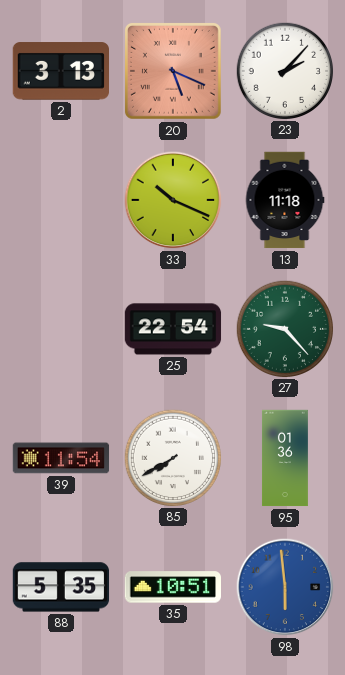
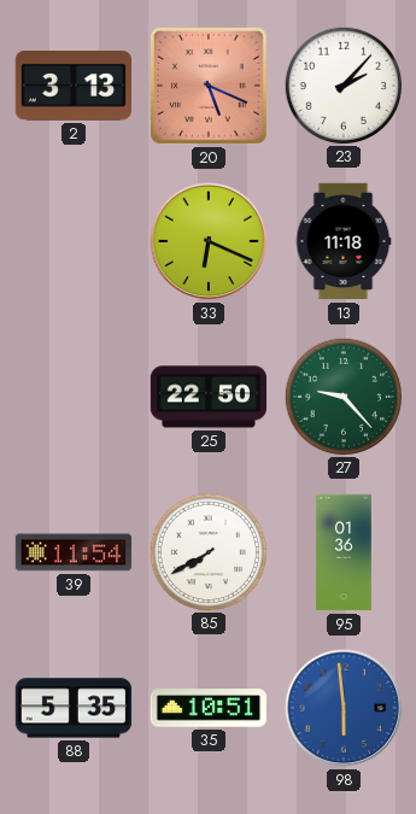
33: 10:19 -> 6:19 (209, 241)
25: 22:54 -> 22:50 (209, 397)
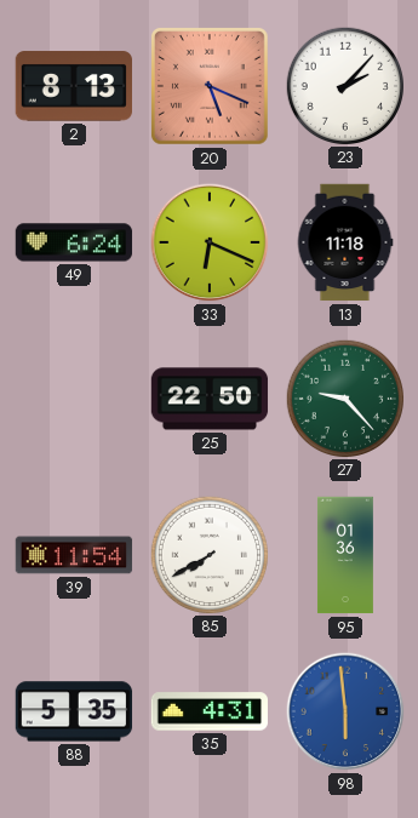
2: 3:13 -> 8:13 (73, 86)
49: none -> 6:24 (74, 242)
35: 10:51 -> 4:31 (210, 711)
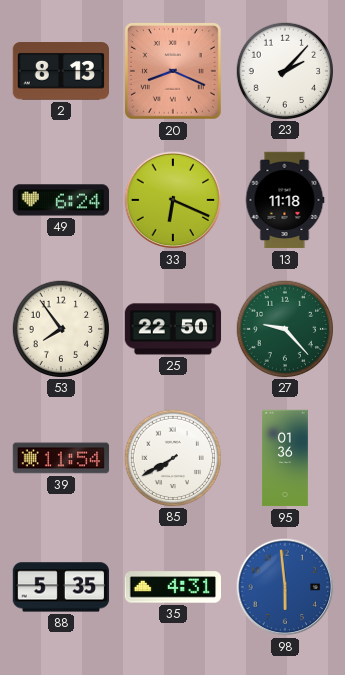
20: 5:19 -> 8:19 (173, 71)
53: none -> 7:54 (60, 328)
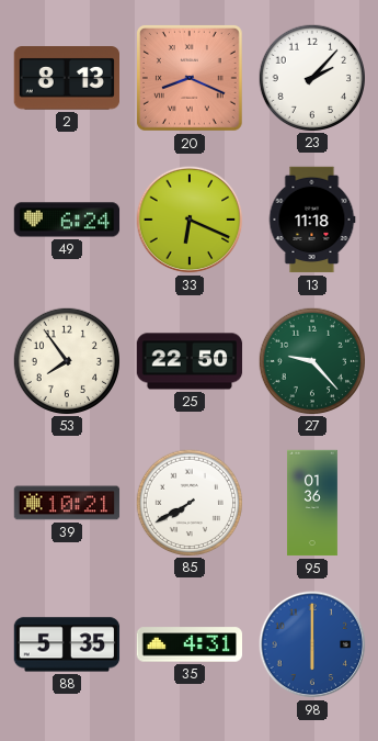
39: 11:54 -> 10:21 (67, 503)
98: 5:59 -> 6:00 (312, 644)
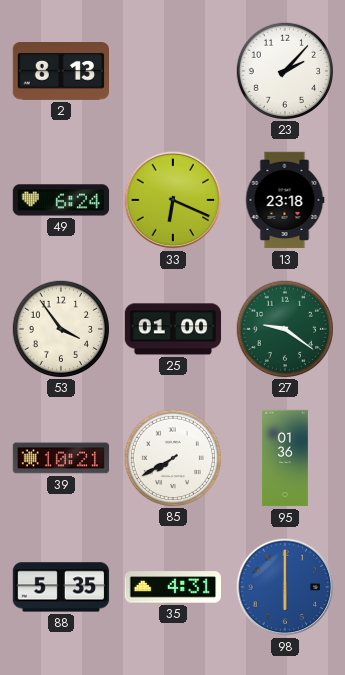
20: 8:19 -> none (190, 78)
13: 11:18 -> 23:18 (285, 200)
53: 7:54 -> 3:54 (60, 328)
25: 22:50 -> 01:00 (173, 329)
27: 9:23 -> 9:21 (284, 328)
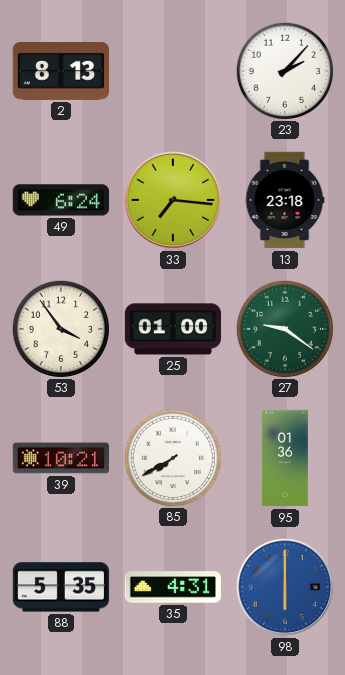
33: 6:19 -> 7:16 (173, 200)
